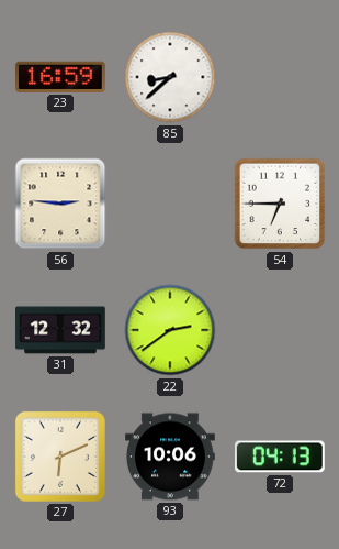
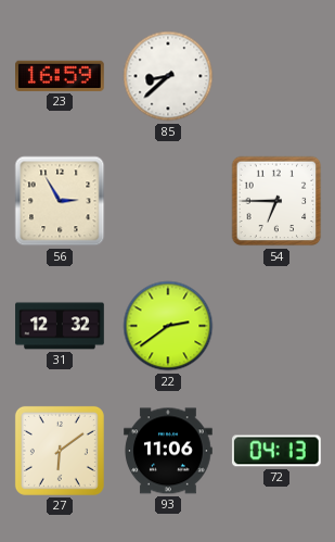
56: 2:46 -> 2:55 (60, 201)
27: 6:11 -> 6:09 (60, 451)
93: 10:06 -> 11:06 (169, 451)
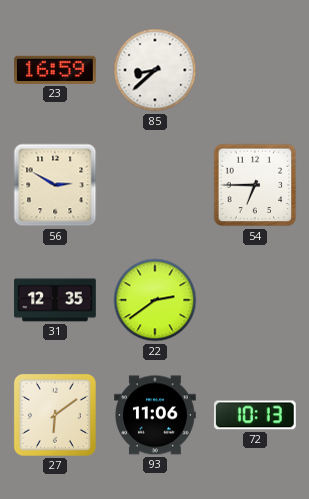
56: 2:55 -> 2:50 (55, 185)
31: 12:32 -> 12:35 (55, 300)
72: 04:13 -> 10:13 (255, 415)
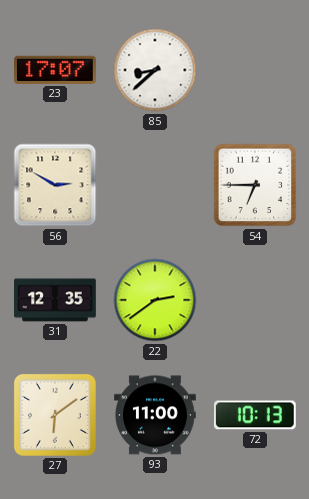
23: 16:59 -> 17:07 (56, 70)
93: 11:06 -> 11:00 (156, 415)
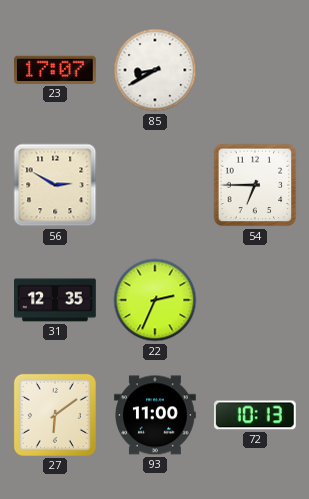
85: 8:38 -> 8:40 (155, 70)
22: 2:39 -> 2:34 (155, 300)
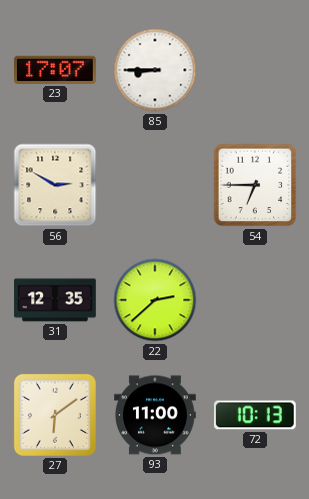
85: 8:40 -> 8:45 (155, 70)
22: 2:34 -> 2:38 (155, 300)
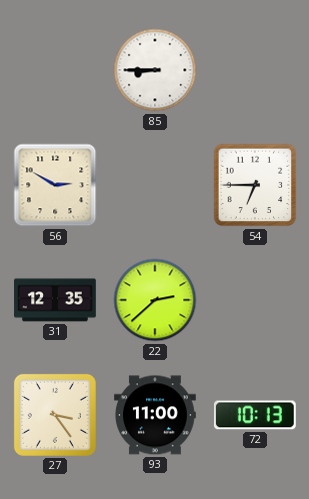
23: 17:07 -> none (56, 70)
27: 6:09 -> 3:24 (55, 415)
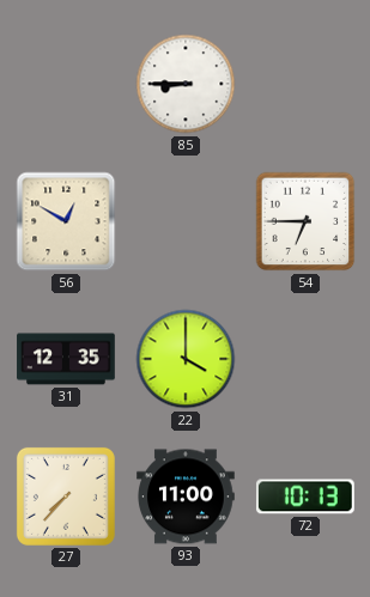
56: 2:50 -> 12:50 (66, 221)
22: 2:38 -> 4:00 (186, 359)
27: 3:24 -> 7:37 (66, 497)
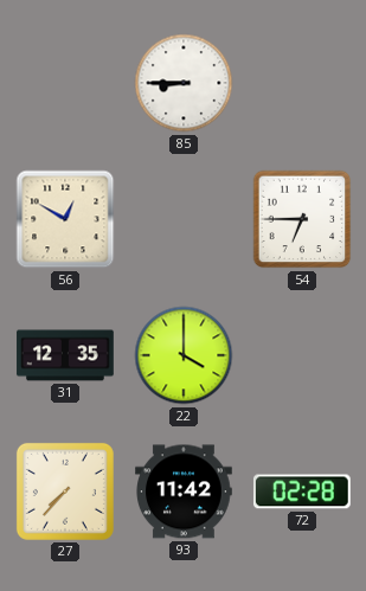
93: 11:00 -> 11:42 (185, 492)
72: 10:13 -> 02:28 (302, 492)
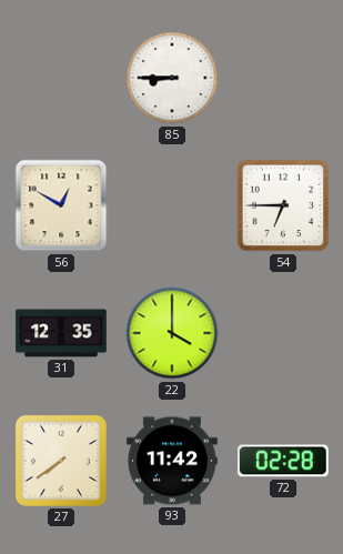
27: 7:37 -> 7:39 (61, 461)
